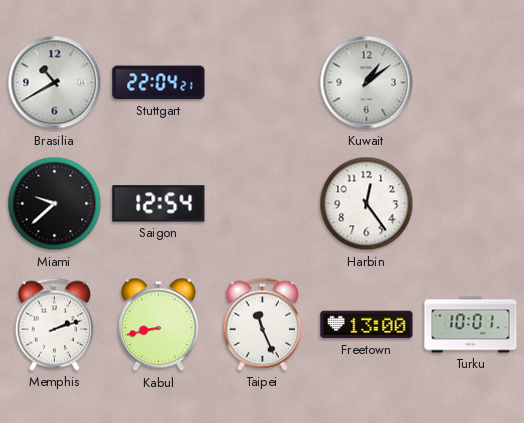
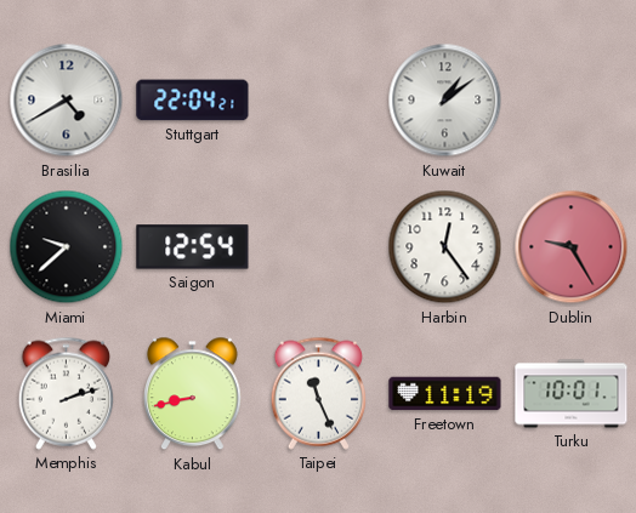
Brasilia: 10:40 -> 4:40 (67, 101)
Dublin: none -> 9:25 (572, 247)
Freetown: 13:00 -> 11:19 (445, 394)
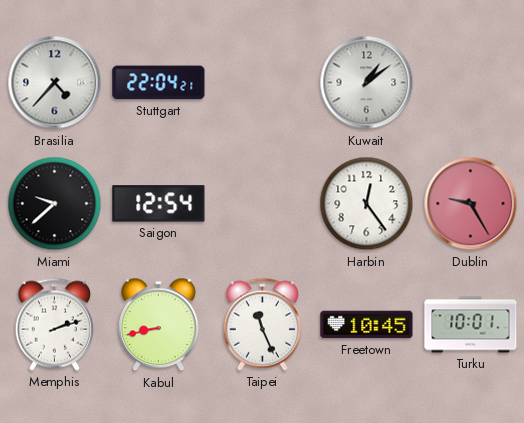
Brasilia: 4:40 -> 4:37 (55, 83)
Freetown: 11:19 -> 10:45 (367, 325)
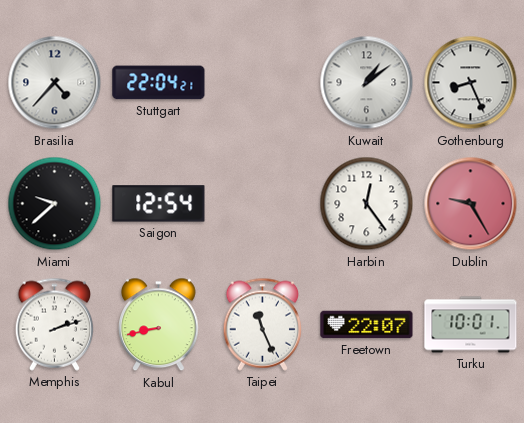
Gothenburg: none -> 8:26 (471, 83)
Freetown: 10:45 -> 22:07 (367, 325)
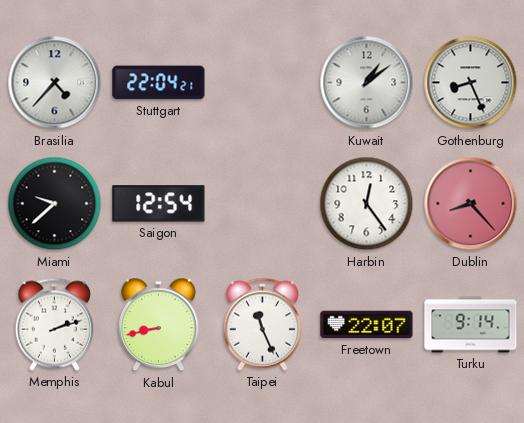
Dublin: 9:25 -> 8:23 (471, 204)
Turku: 10:01 -> 9:14 (471, 325)
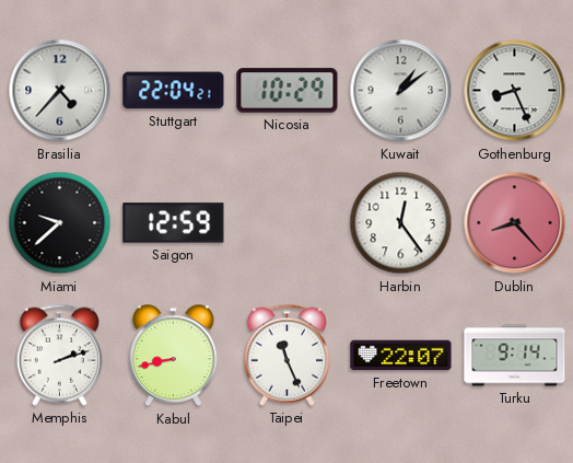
Nicosia: none -> 10:29 (288, 91)
Saigon: 12:54 -> 12:59 (174, 223)
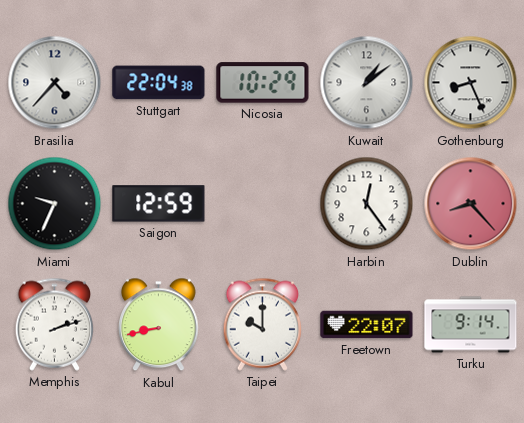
Stuttgart: 22:04:21 -> 22:04:38 (159, 83)
Miami: 9:38 -> 9:34 (55, 204)
Taipei: 11:26 -> 10:00 (263, 324)
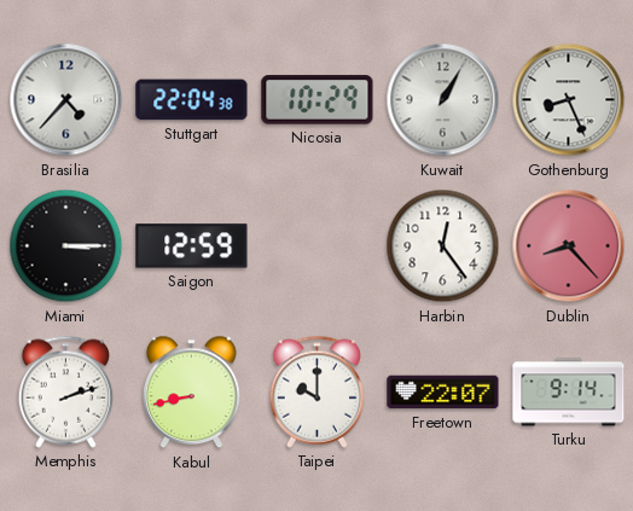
Kuwait: 1:09 -> 1:05 (443, 100)
Miami: 9:34 -> 3:15 (66, 246)
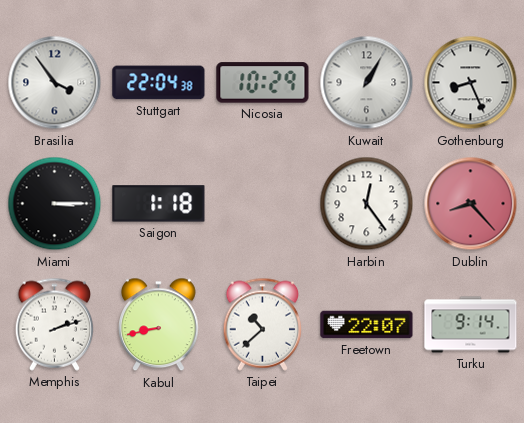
Brasilia: 4:37 -> 3:54 (55, 83)
Saigon: 12:59 -> 1:18 (159, 204)
Taipei: 10:00 -> 10:38 (263, 324)
